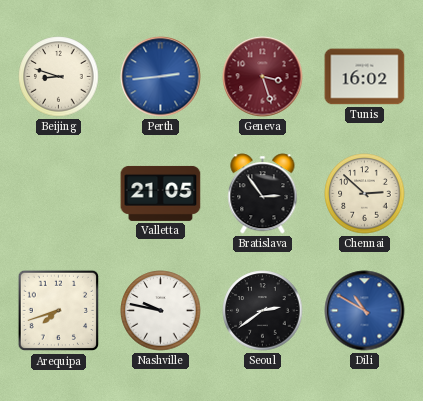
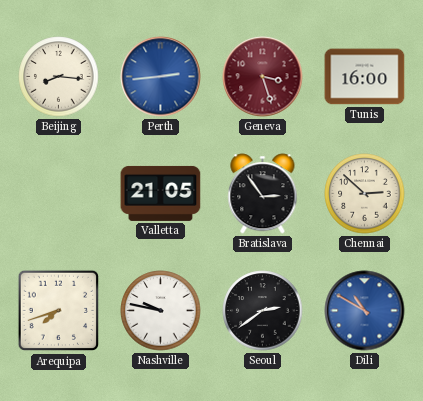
Beijing: 8:48 -> 8:16 (59, 77)
Tunis: 16:02 -> 16:00 (365, 77)
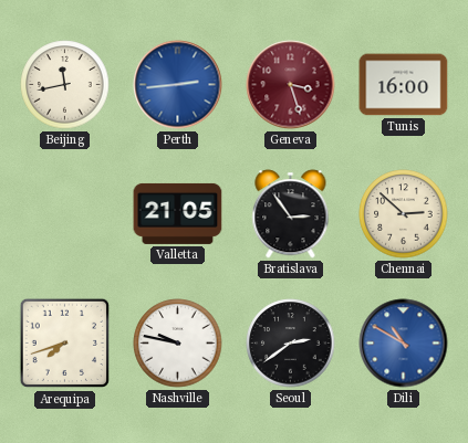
Beijing: 8:16 -> 11:43 (65, 85)
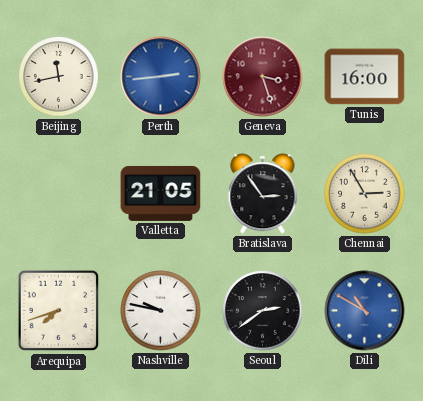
Chennai: 2:52 -> 2:55 (365, 194)
